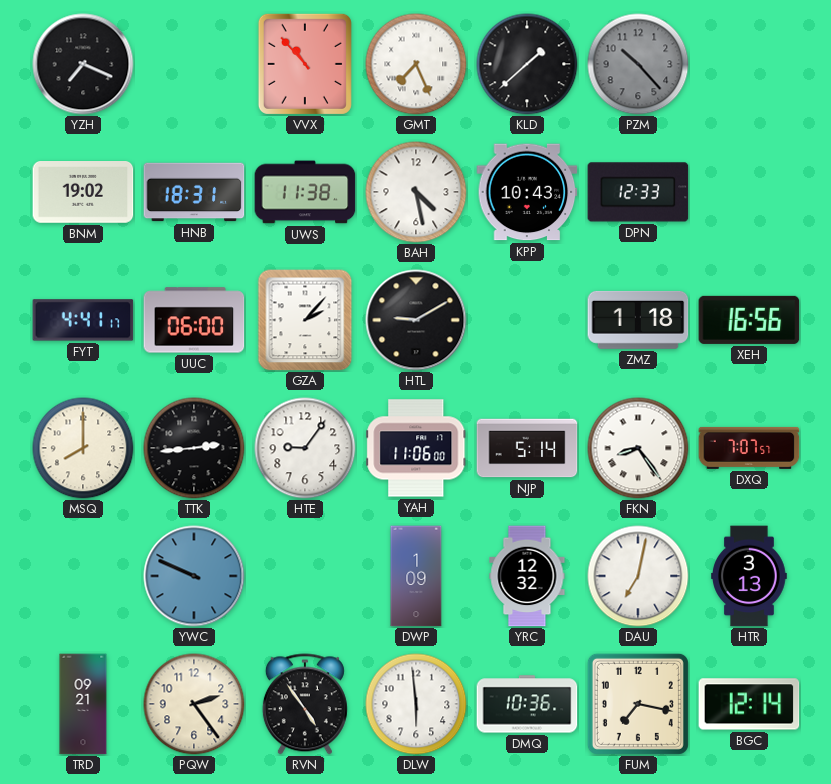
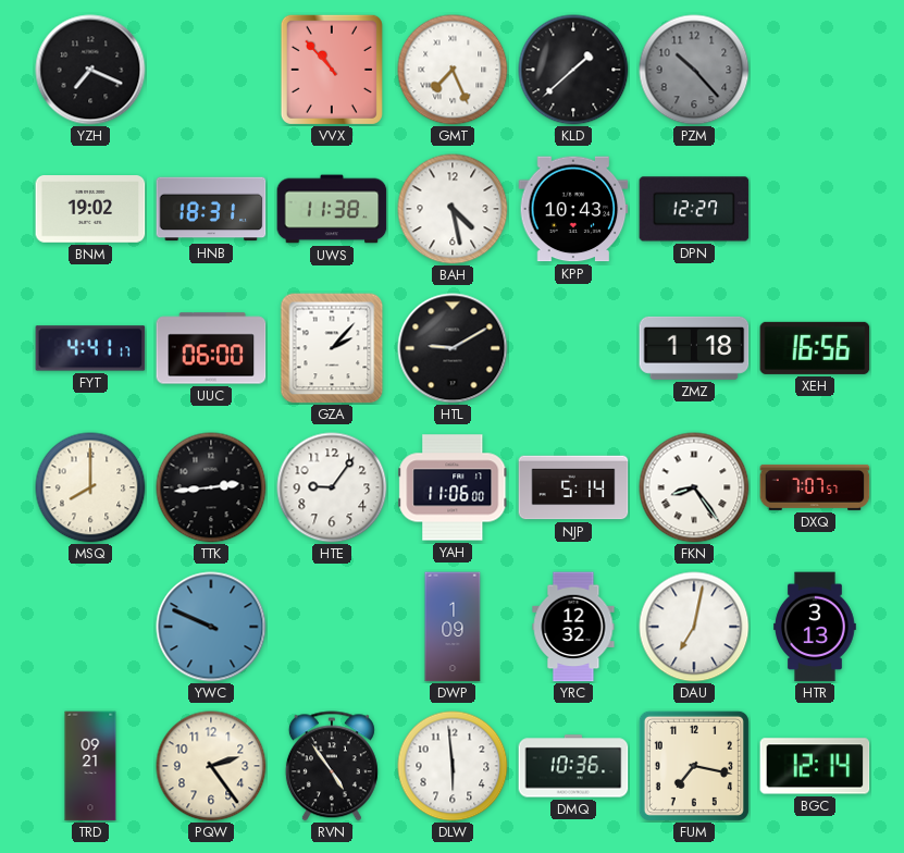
DPN: 12:33 -> 12:27 (694, 209)
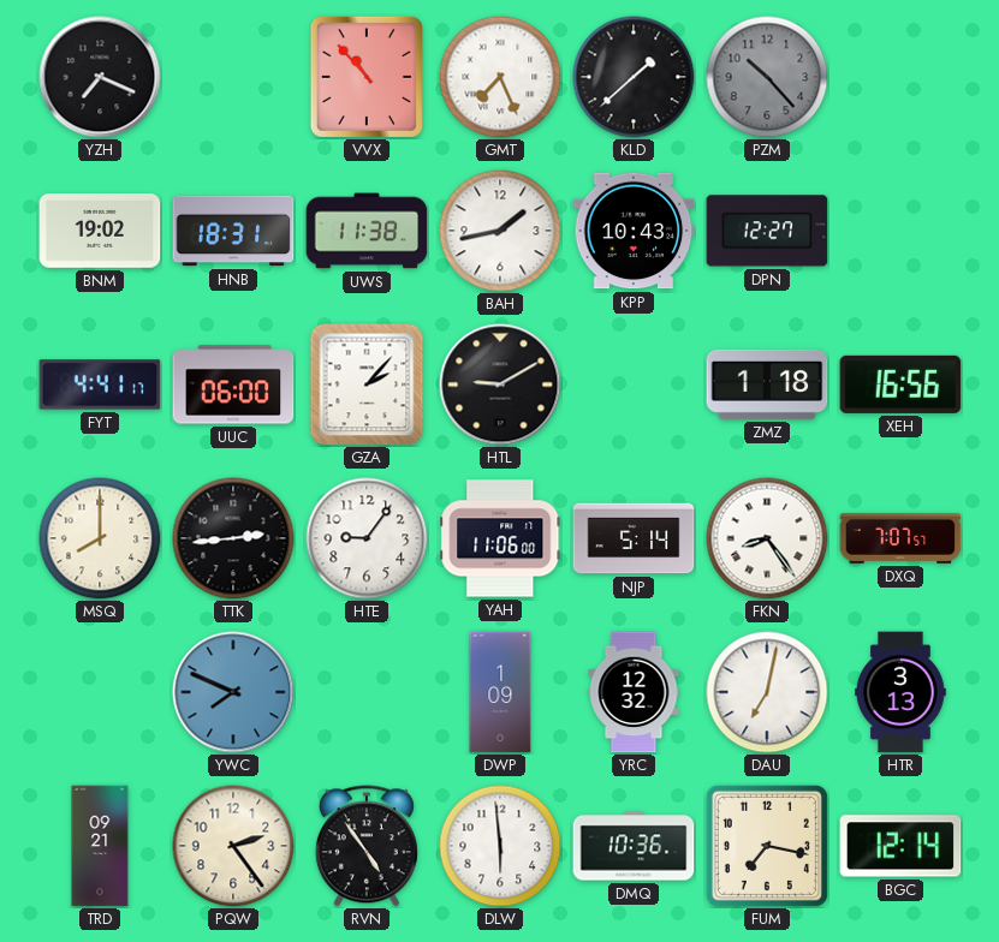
BAH: 4:28 -> 1:43 (500, 231)
YWC: 9:49 -> 7:49 (233, 692)
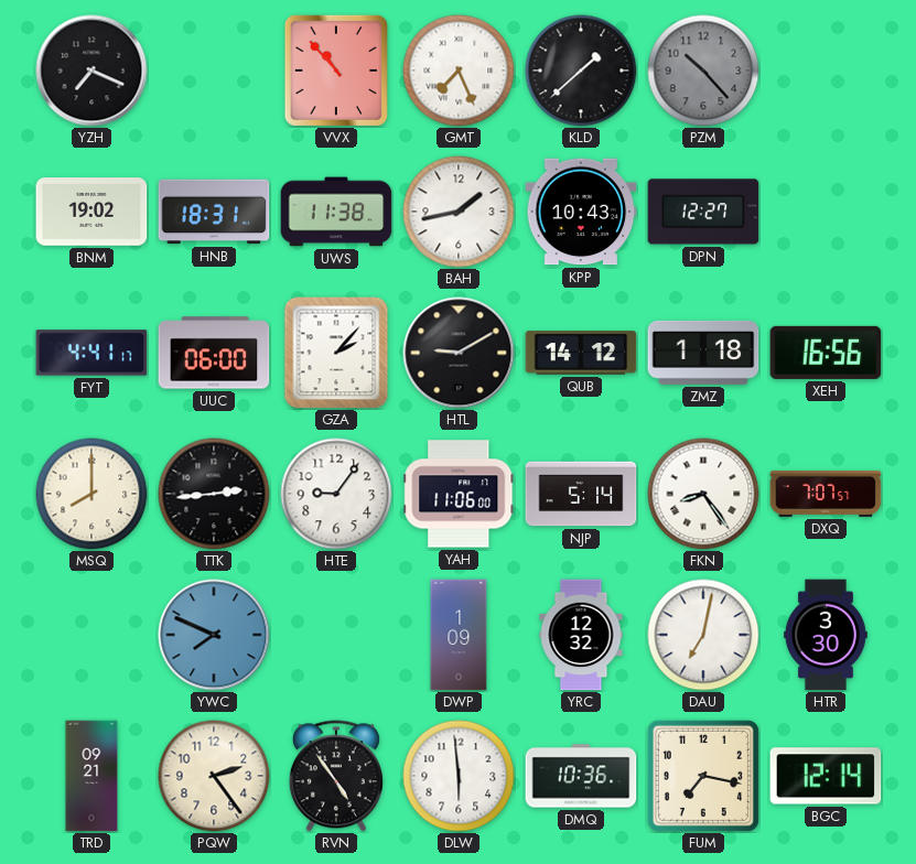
QUB: none -> 14:12 (581, 353)
HTR: 3:13 -> 3:30 (826, 635)
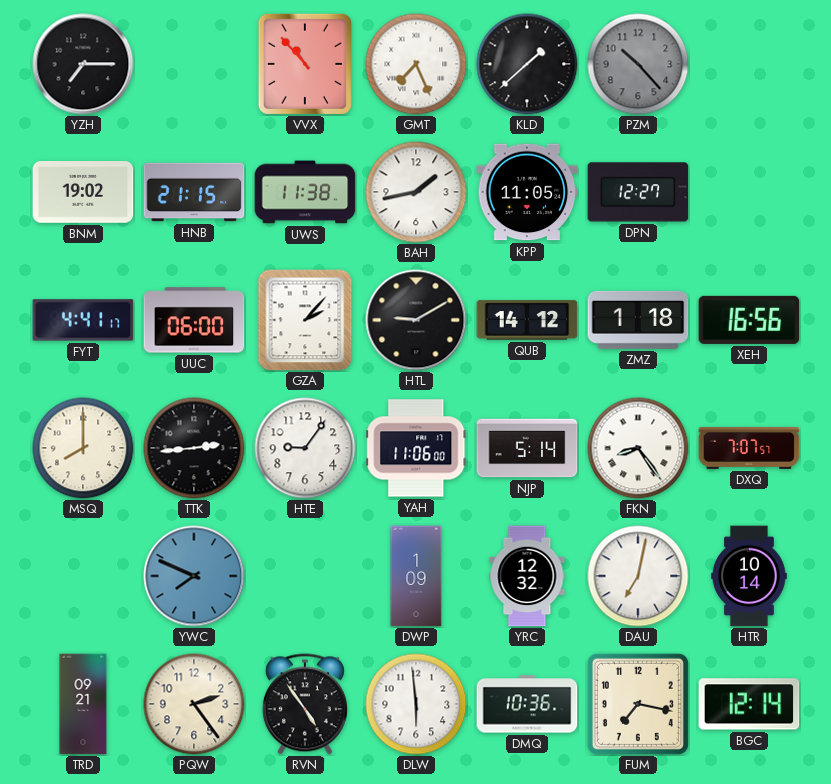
YZH: 7:19 -> 7:15 (83, 64)
HNB: 18:31 -> 21:15 (194, 192)
KPP: 10:43 -> 11:05 (527, 192)
HTR: 3:30 -> 10:14 (749, 576)
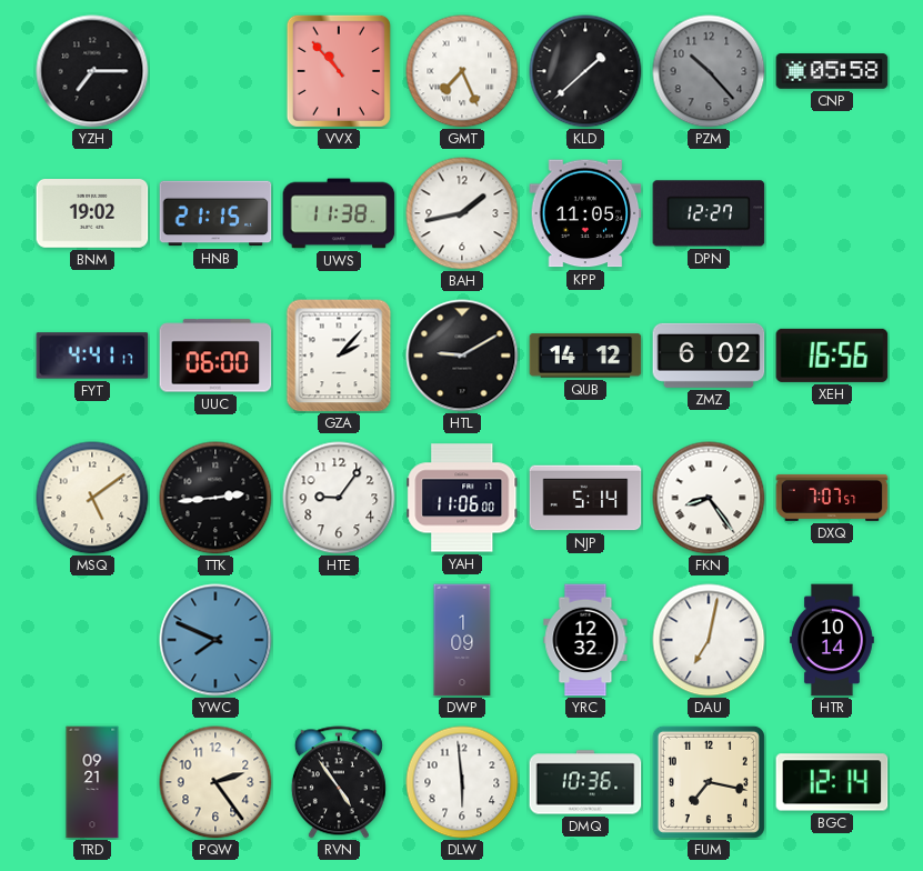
CNP: none -> 05:58 (832, 71)
ZMZ: 1:18 -> 6:02 (709, 356)
MSQ: 8:00 -> 5:09 (92, 498)
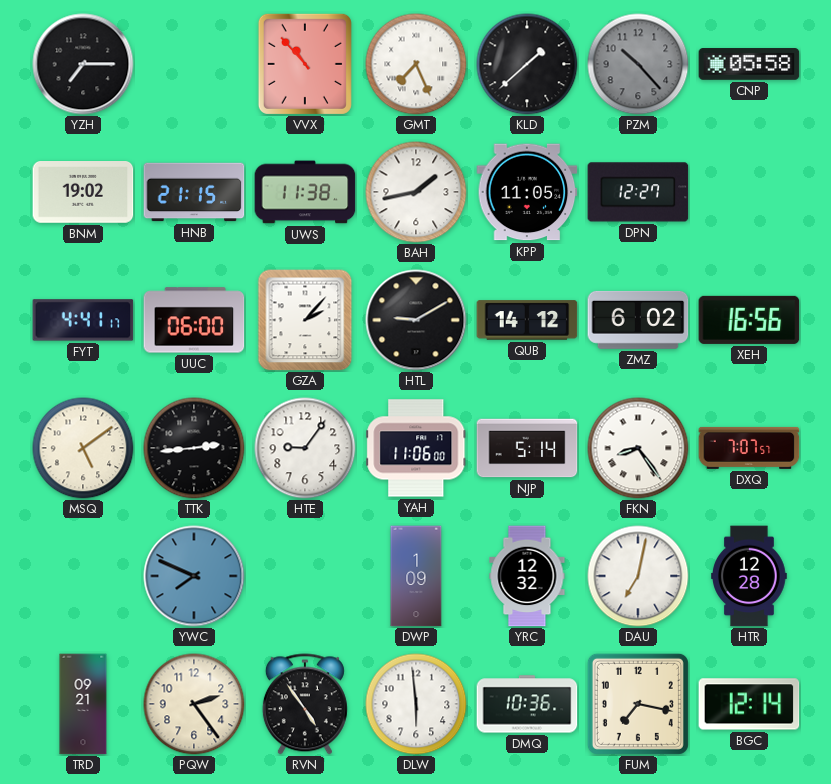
HTR: 10:14 -> 12:28 (749, 576)
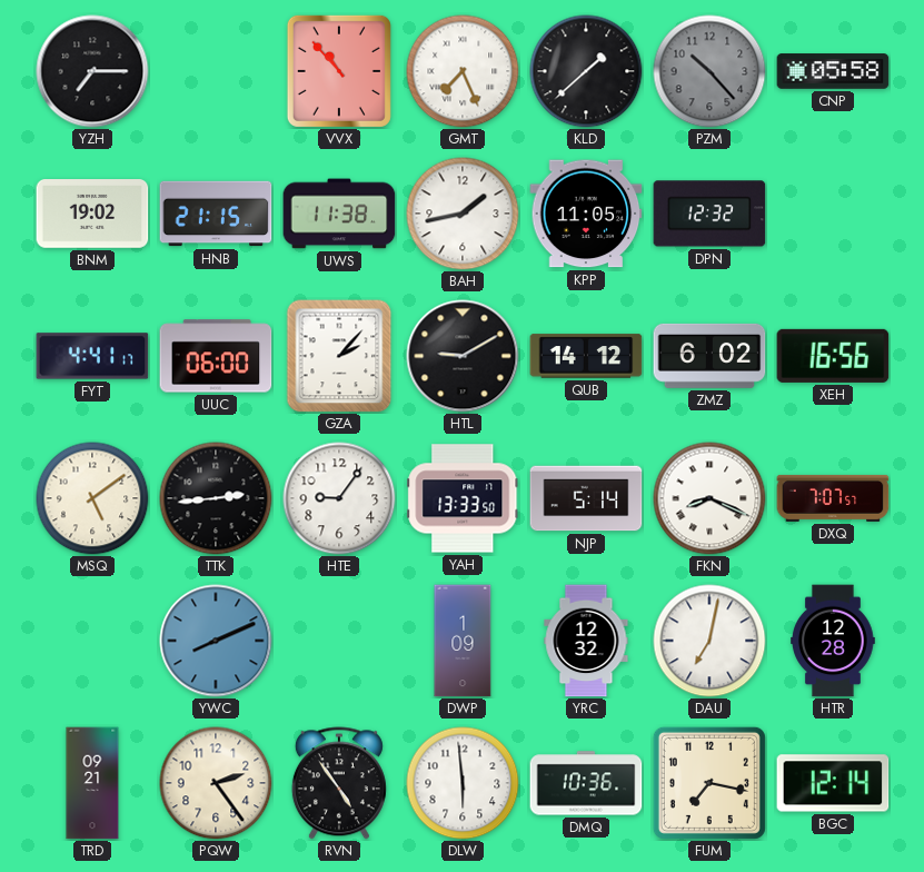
DPN: 12:27 -> 12:32 (709, 214)
YAH: 11:06 -> 13:33 (463, 498)
FKN: 8:24 -> 8:19 (709, 498)
YWC: 7:49 -> 8:11 (216, 641)
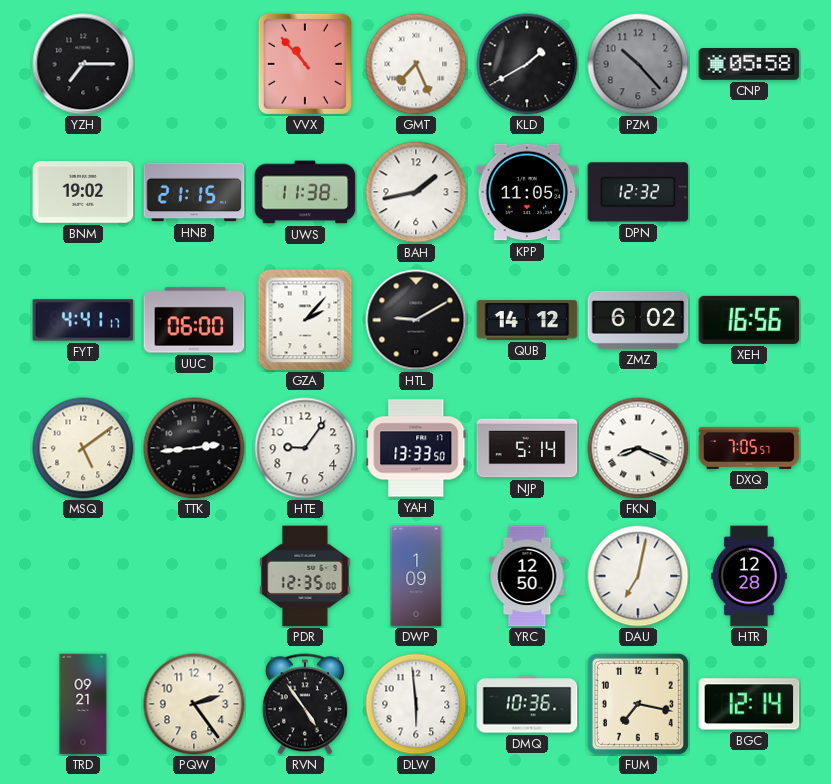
KLD: 1:38 -> 1:40 (527, 64)
DXQ: 7:07 -> 7:05 (749, 448)
YWC: 8:11 -> none (216, 641)
PDR: none -> 12:35 (305, 576)
YRC: 12:32 -> 12:50 (527, 576)
